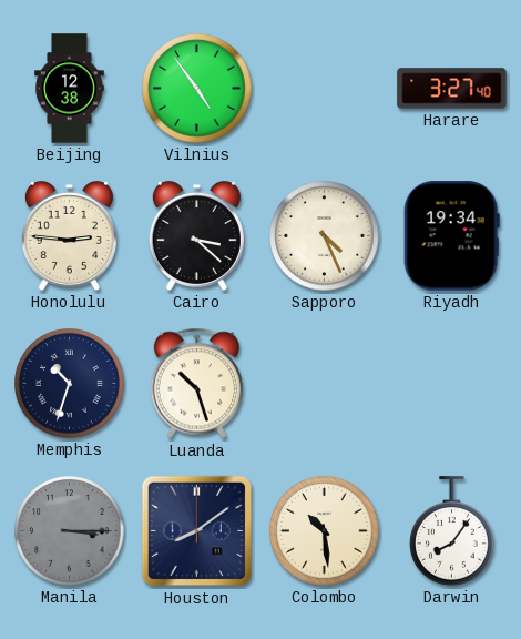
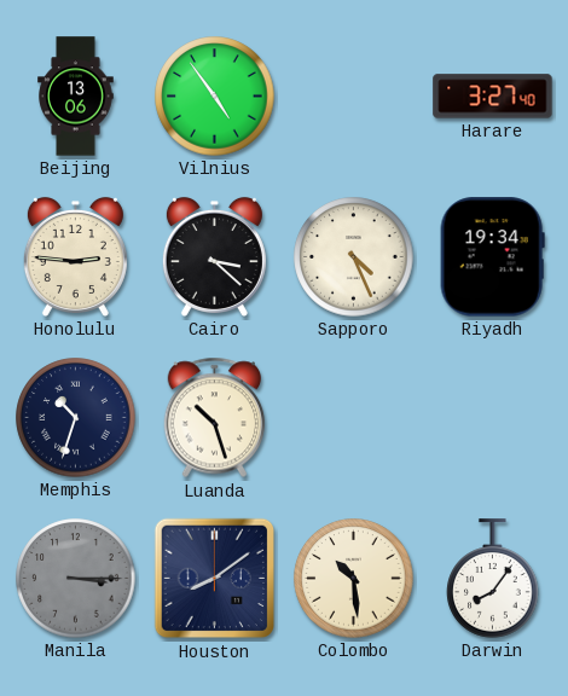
Beijing: 12:38 -> 13:06 (76, 97)
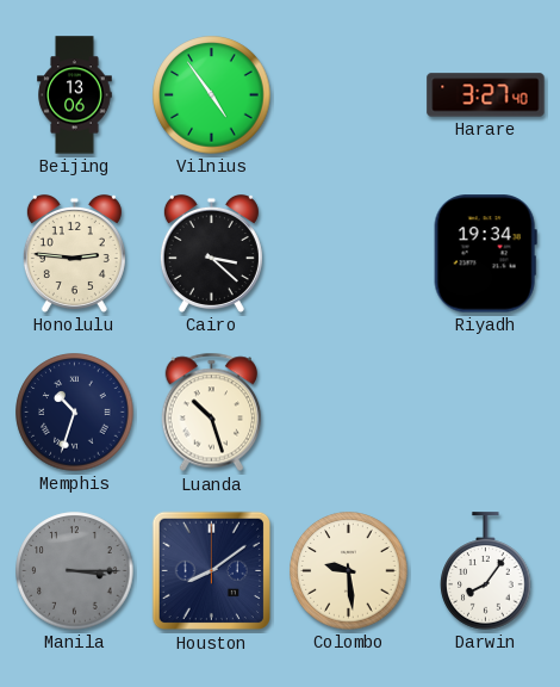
Sapporo: 4:26 -> none (354, 257)
Colombo: 10:29 -> 9:29 (349, 571)
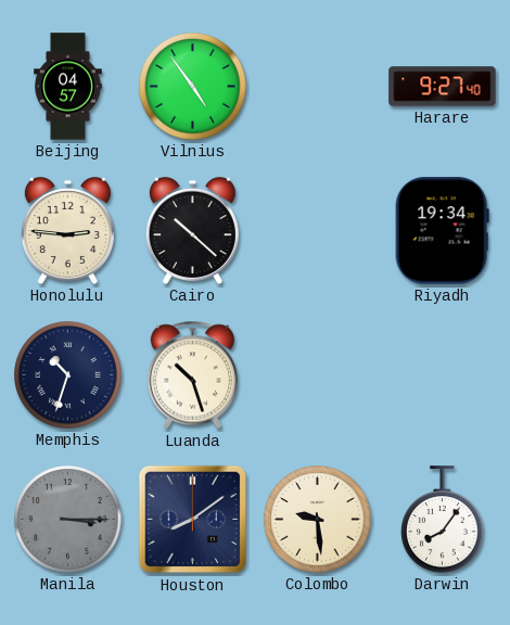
Beijing: 13:06 -> 04:57 (68, 87)
Harare: 3:27 -> 9:27 (443, 87)
Cairo: 3:22 -> 10:22 (192, 230)
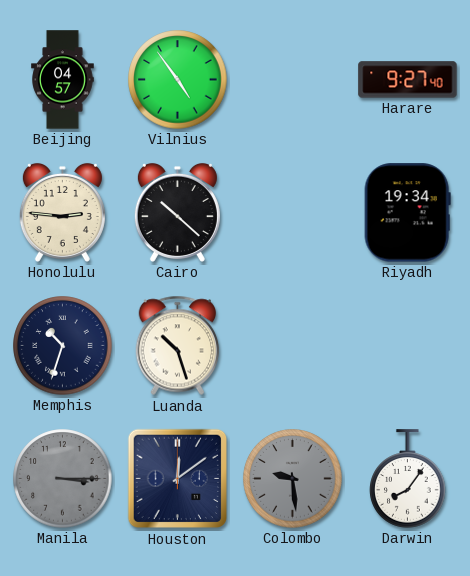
Houston: 8:09 -> 12:09 (178, 479)
Colombo dial: cream -> grey (293, 479)
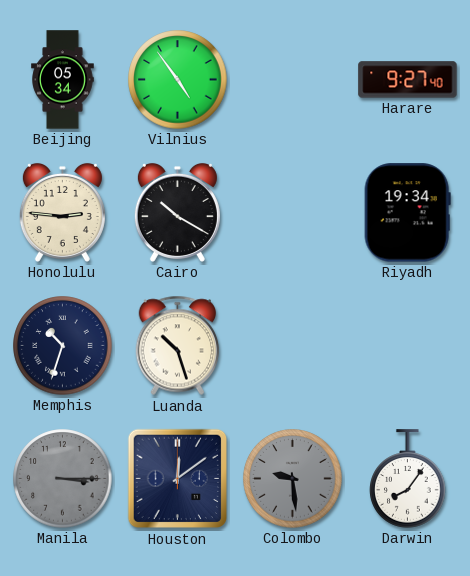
Beijing: 04:57 -> 05:34 (63, 80)
Cairo: 10:22 -> 10:20 (177, 212)
